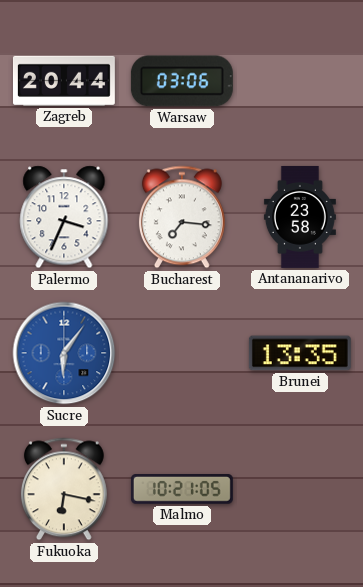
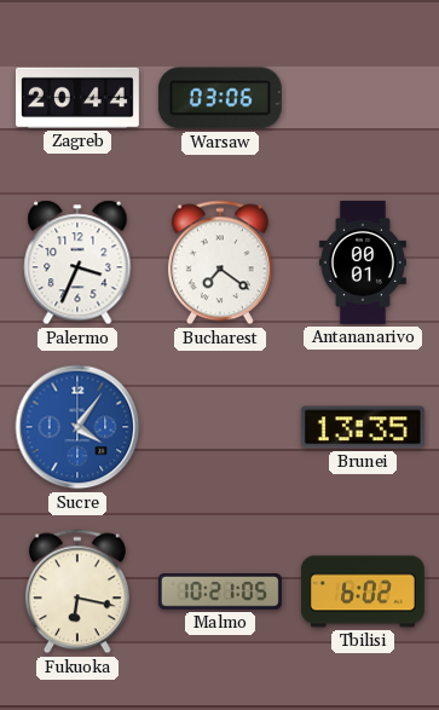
Bucharest: 7:16 -> 7:21 (220, 262)
Antananarivo: 23:58 -> 00:01 (363, 262)
Sucre: 6:06 -> 4:06 (77, 427)
Tbilisi: none -> 6:02 (363, 591)
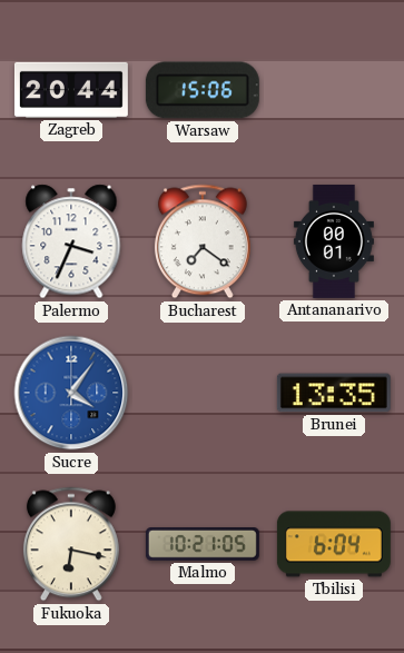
Warsaw: 03:06 -> 15:06 (203, 90)
Tbilisi: 6:02 -> 6:04 (334, 544)
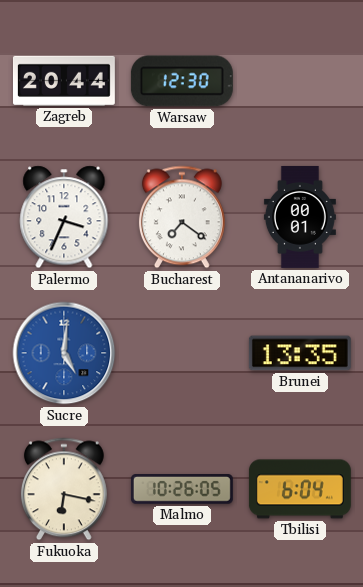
Warsaw: 15:06 -> 12:30 (182, 81)
Sucre: 4:06 -> 5:01 (64, 353)
Malmo: 10:21 -> 10:26 (182, 490)
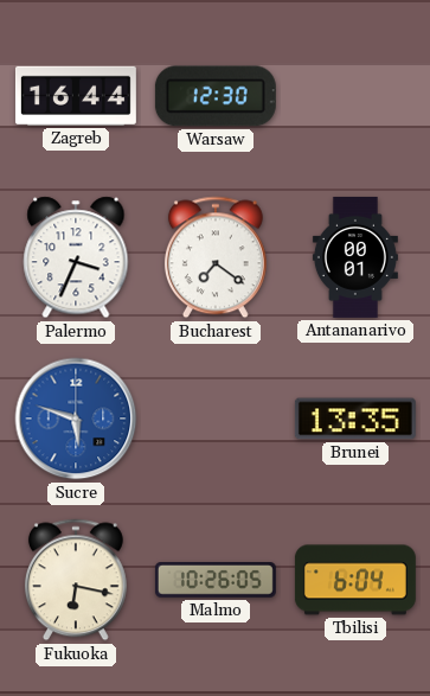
Zagreb: 20:44 -> 16:44 (76, 96)
Sucre: 5:01 -> 5:48 (76, 419)
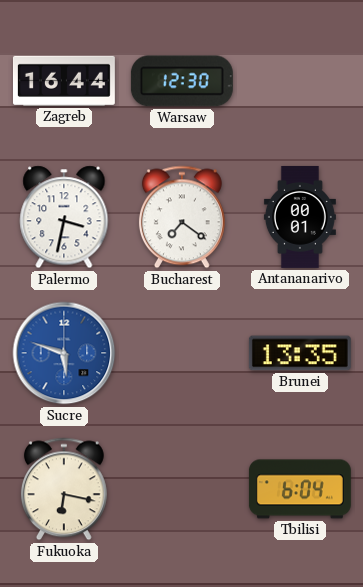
Palermo: 3:34 -> 3:32 (64, 217)
Malmo: 10:26 -> none (216, 581)
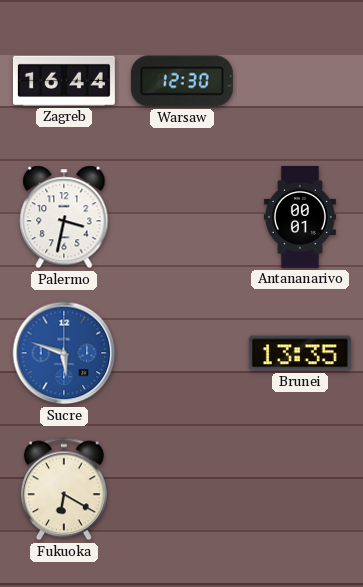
Bucharest: 7:21 -> none (182, 217)
Fukuoka: 6:17 -> 6:20 (64, 489)
Tbilisi: 6:04 -> none (300, 489)
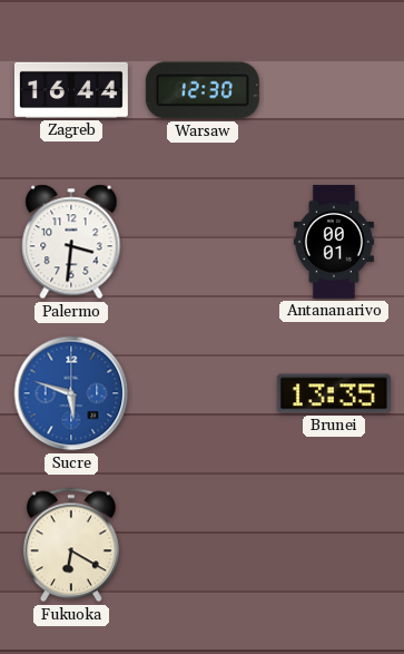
Palermo: 3:32 -> 3:31 (71, 242)
